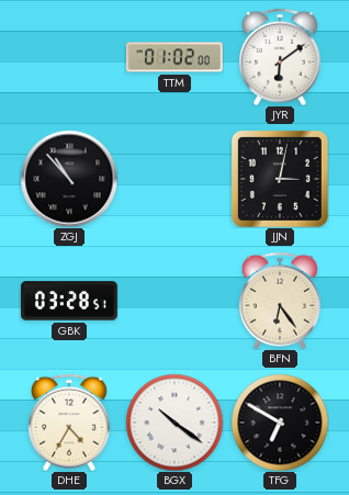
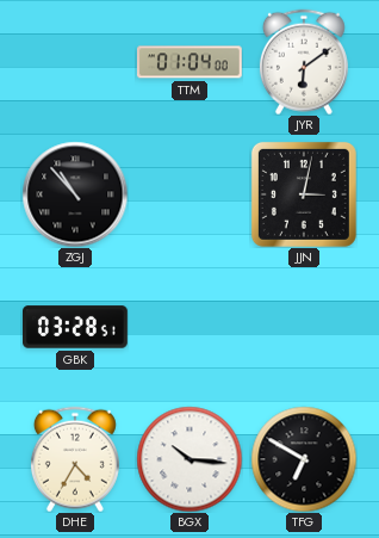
TTM: 01:02 -> 01:04 (189, 62)
BFN: 6:24 -> none (280, 301)
BGX: 10:21 -> 10:16 (189, 459)
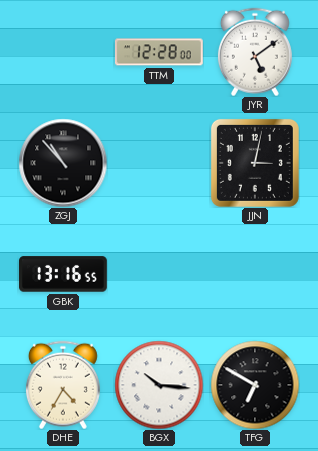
TTM: 01:04 -> 12:28 (159, 52)
JYR: 6:09 -> 5:09 (255, 52)
GBK: 03:28 -> 13:16 (64, 274)
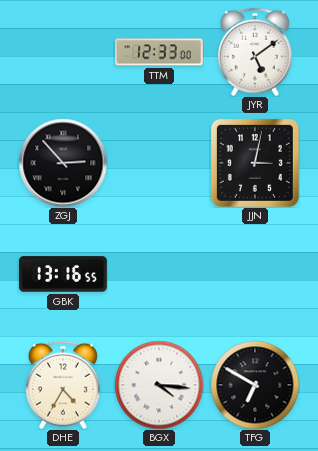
TTM: 12:28 -> 12:33 (159, 52)
ZGJ: 10:53 -> 2:53 (63, 163)
BGX: 10:16 -> 4:16 (159, 385)
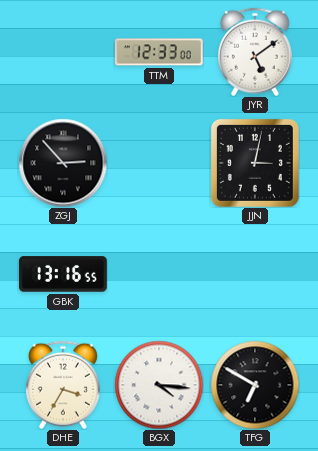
DHE: 4:35 -> 3:35 (63, 385)
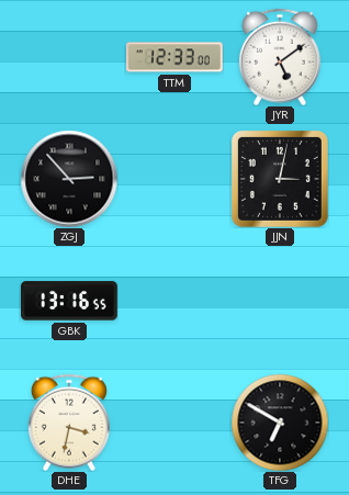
DHE: 3:35 -> 3:32 (69, 423)
BGX: 4:16 -> none (159, 385)
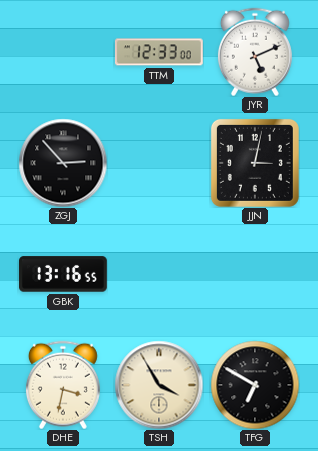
JYR: 5:09 -> 5:11 (255, 52)
TSH: none -> 3:55 (159, 385)
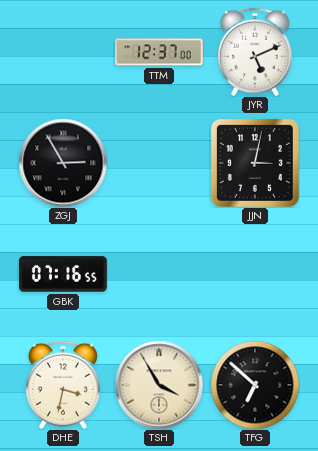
TTM: 12:33 -> 12:37 (159, 52)
ZGJ: 2:53 -> 2:55 (63, 163)
GBK: 13:16 -> 07:16 (64, 274)
TFG: 6:50 -> 6:52 (255, 385)
